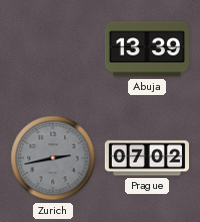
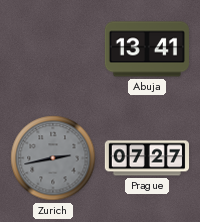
Abuja: 13:39 -> 13:41 (147, 49)
Prague: 07:02 -> 07:27 (146, 158)
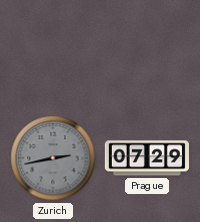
Abuja: 13:41 -> none (147, 49)
Prague: 07:27 -> 07:29 (146, 158)
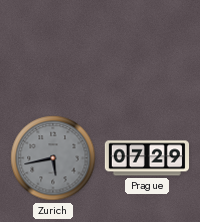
Zurich: 2:43 -> 5:43 (53, 158)
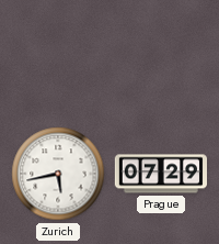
Zurich dial: grey -> white (58, 174)
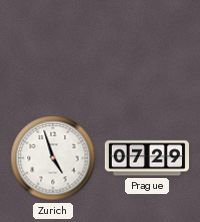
Zurich: 5:43 -> 4:57 (53, 158)
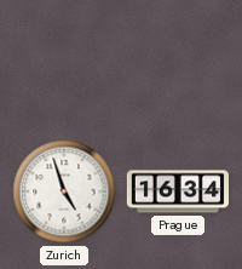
Prague: 07:29 -> 16:34 (177, 191)
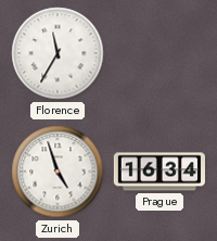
Florence: none -> 11:35 (58, 53)
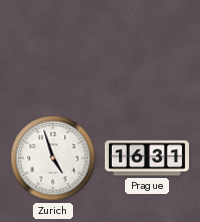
Florence: 11:35 -> none (58, 53)
Prague: 16:34 -> 16:31 (146, 158)
